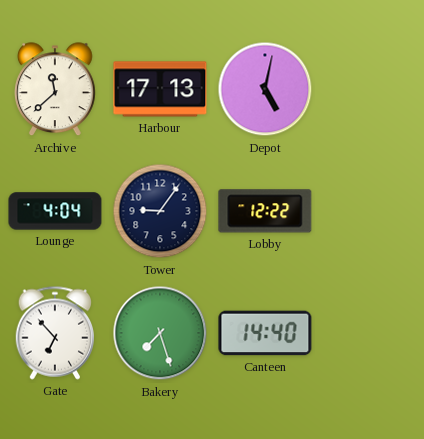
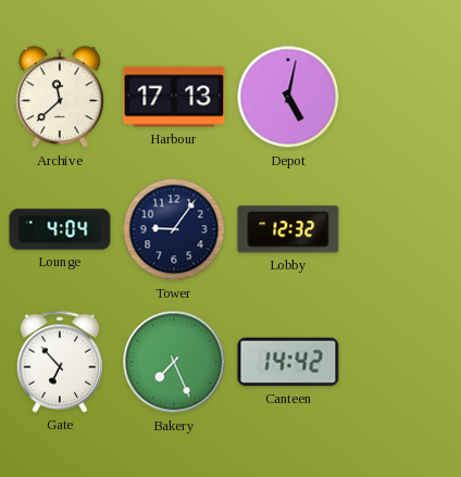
Lobby: 12:22 -> 12:32 (288, 229)
Bakery: 7:27 -> 7:26 (174, 362)
Canteen: 14:40 -> 14:42 (288, 362)
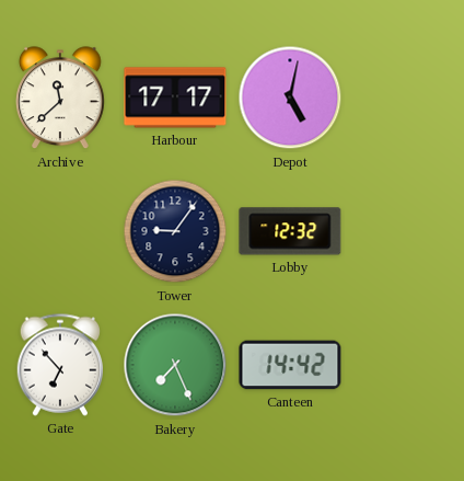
Harbour: 17:13 -> 17:17 (175, 98)
Lounge: 4:04 -> none (60, 229)
